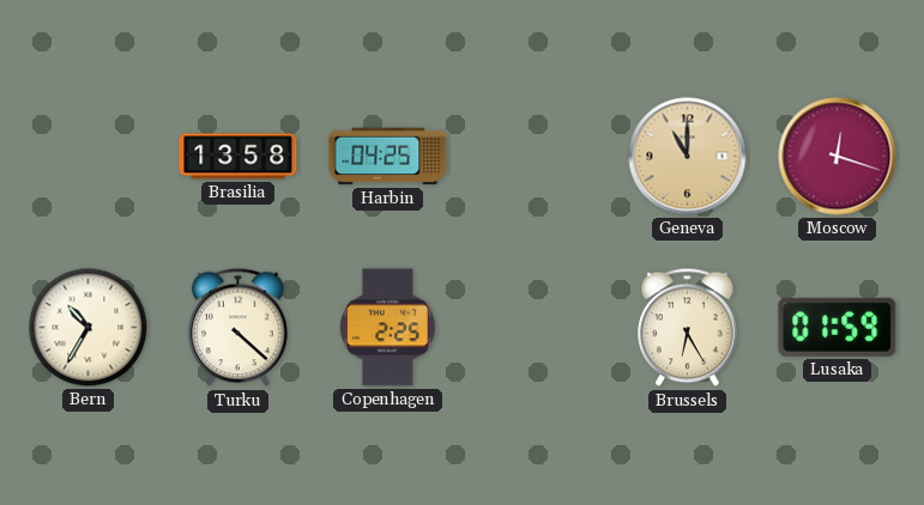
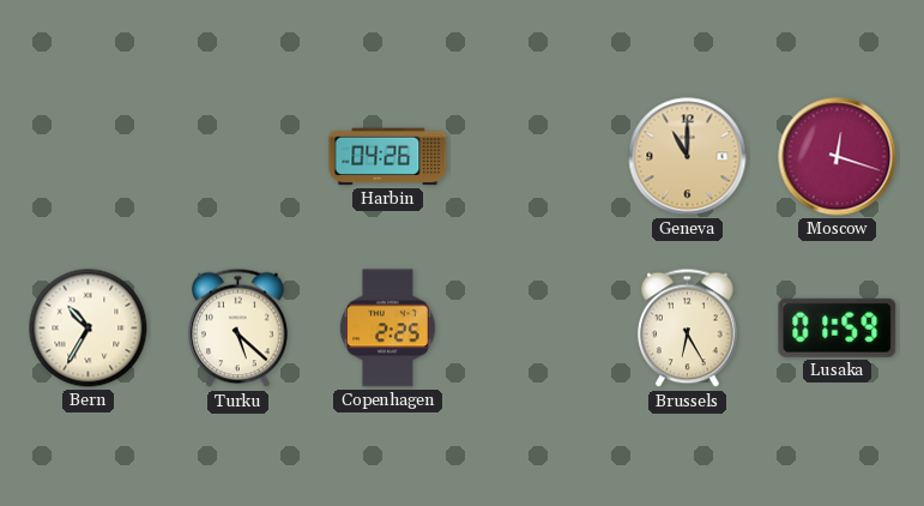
Brasilia: 13:58 -> none (238, 157)
Harbin: 04:25 -> 04:26 (388, 157)
Turku: 4:22 -> 5:22 (238, 329)
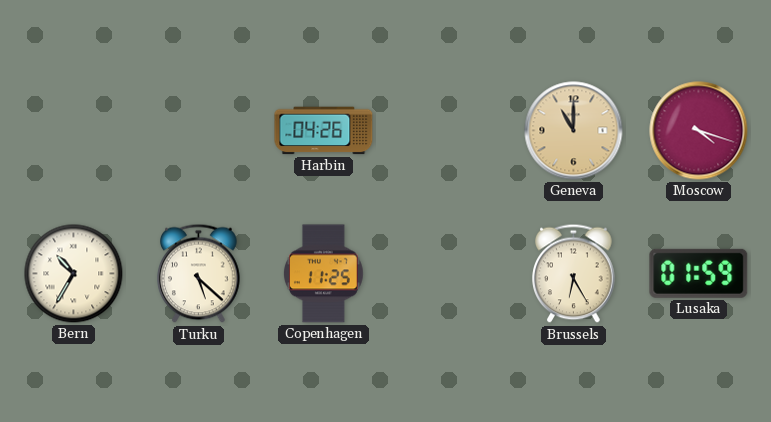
Moscow: 12:18 -> 4:18 (699, 131)
Copenhagen: 2:25 -> 11:25 (323, 274)
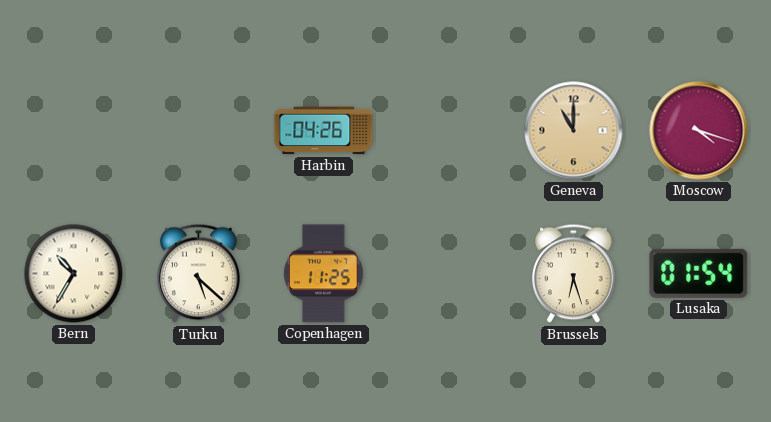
Brussels: 6:25 -> 6:27 (574, 274)
Lusaka: 01:59 -> 01:54 (699, 273)
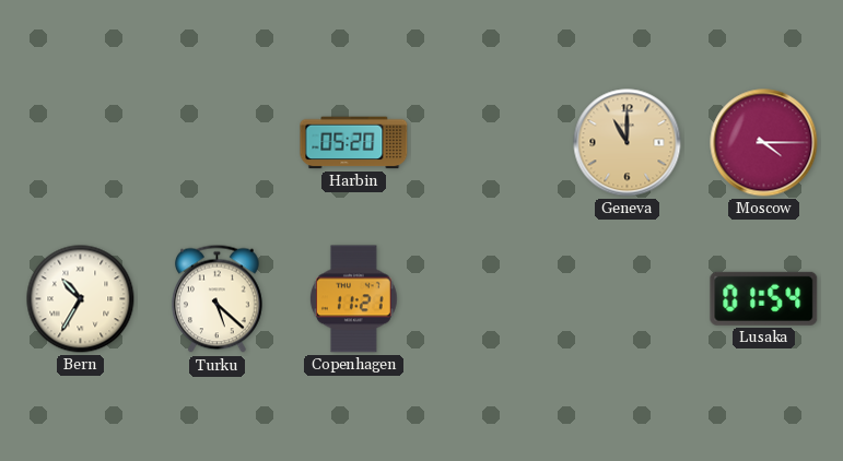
Harbin: 04:26 -> 05:20 (354, 143)
Moscow: 4:18 -> 4:15 (764, 143)
Copenhagen: 11:25 -> 11:21 (353, 299)
Brussels: 6:27 -> none (574, 274)
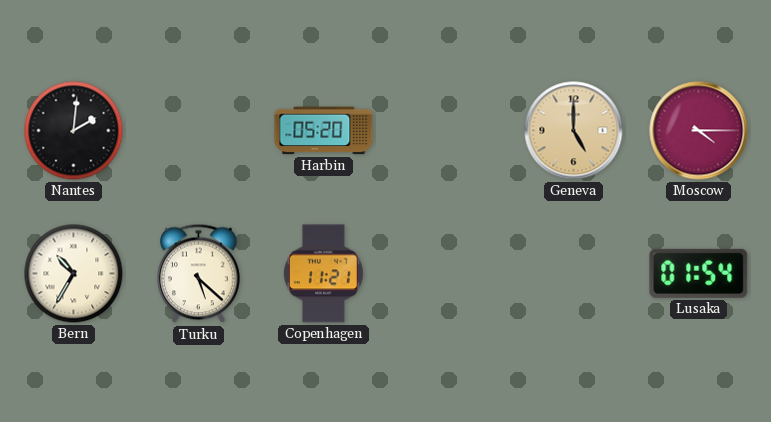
Nantes: none -> 2:01 (74, 131)
Geneva: 11:00 -> 5:00 (574, 131)
